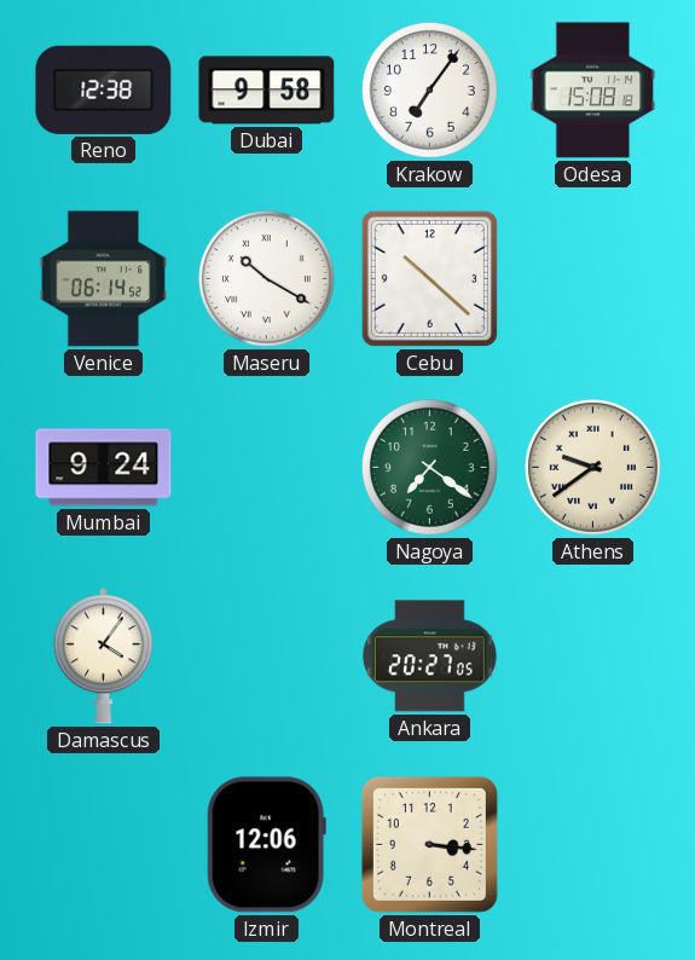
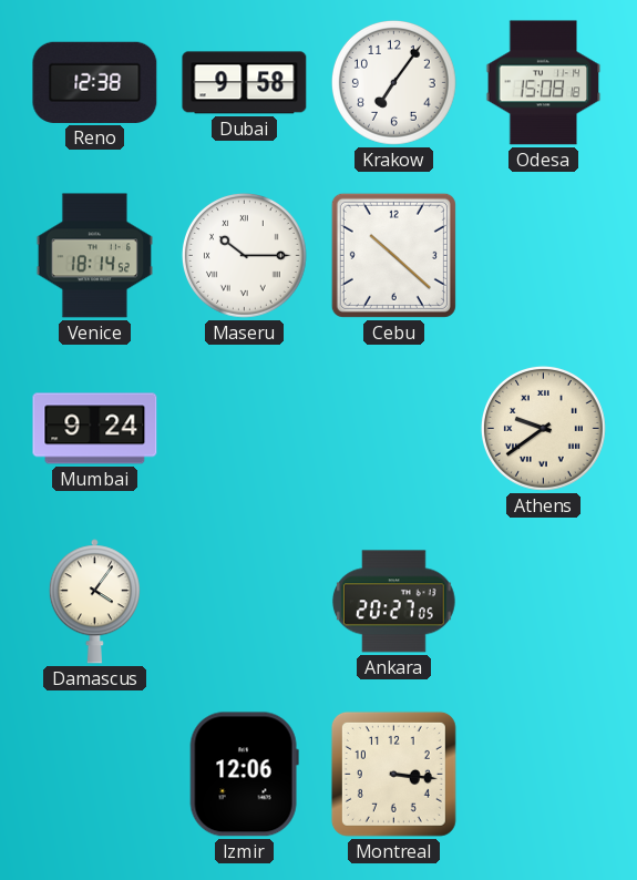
Venice: 06:14 -> 18:14 (94, 256)
Maseru: 10:20 -> 10:15 (244, 255)
Nagoya: 7:21 -> none (429, 467)
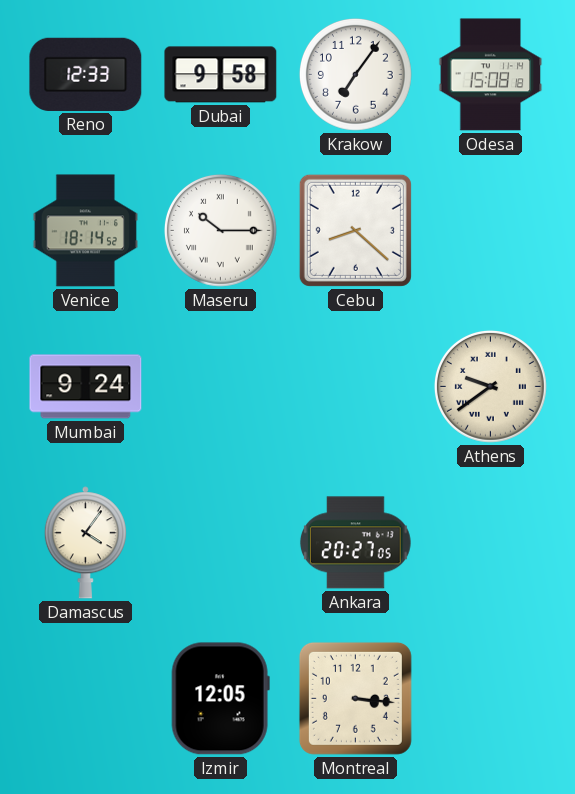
Reno: 12:38 -> 12:33 (86, 74)
Cebu: 10:22 -> 8:22 (355, 230)
Izmir: 12:06 -> 12:05 (220, 699)
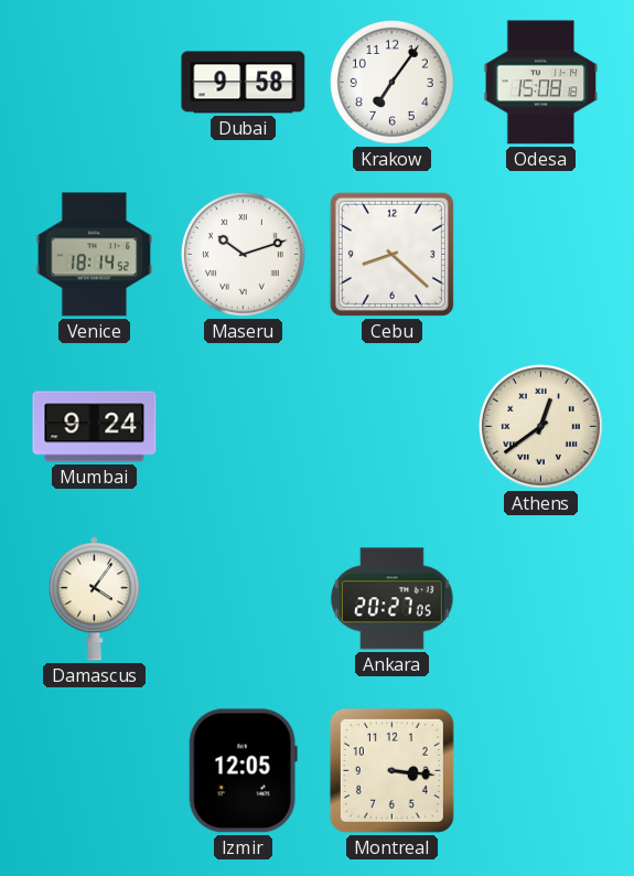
Reno: 12:33 -> none (86, 74)
Maseru: 10:15 -> 10:12 (243, 254)
Athens: 9:39 -> 12:39 (540, 426)
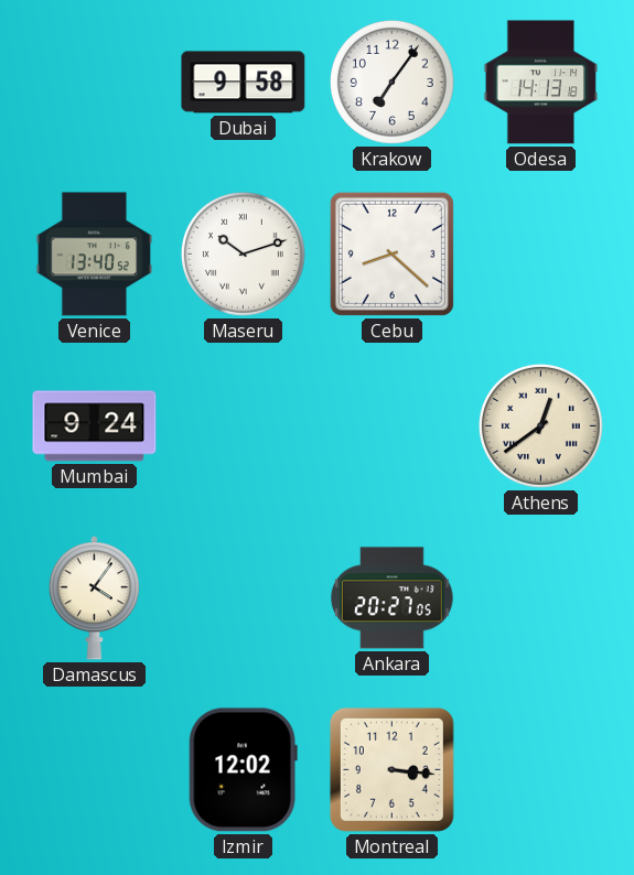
Odesa: 15:08 -> 14:13 (541, 83)
Venice: 18:14 -> 13:40 (94, 255)
Izmir: 12:05 -> 12:02 (243, 770)
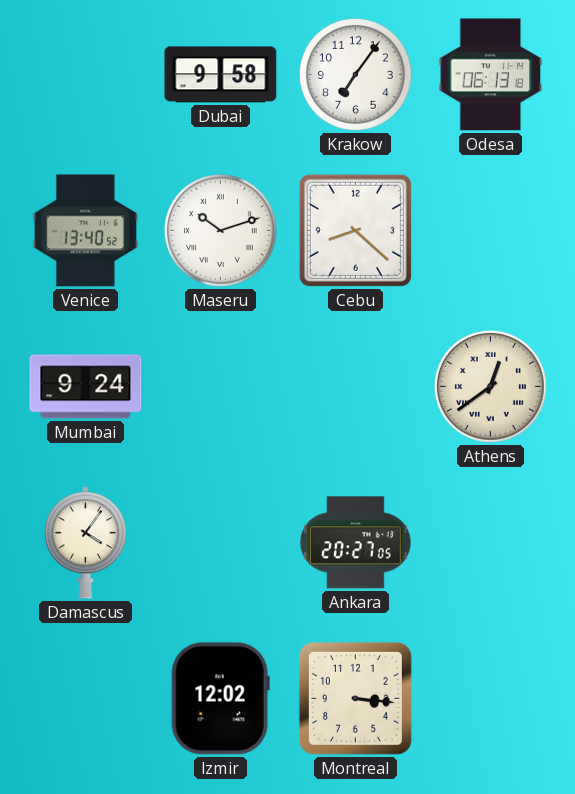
Odesa: 14:13 -> 06:13 (491, 75)
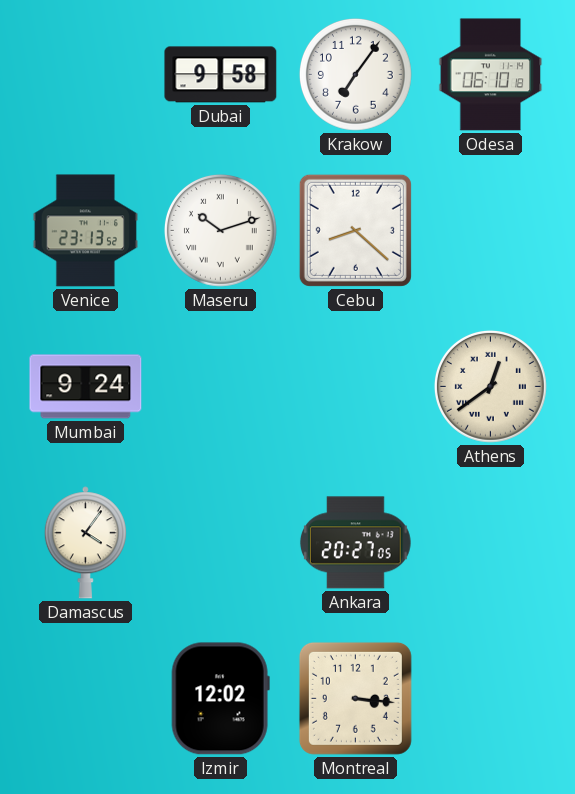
Odesa: 06:13 -> 06:10 (491, 75)
Venice: 13:40 -> 23:13 (85, 231)
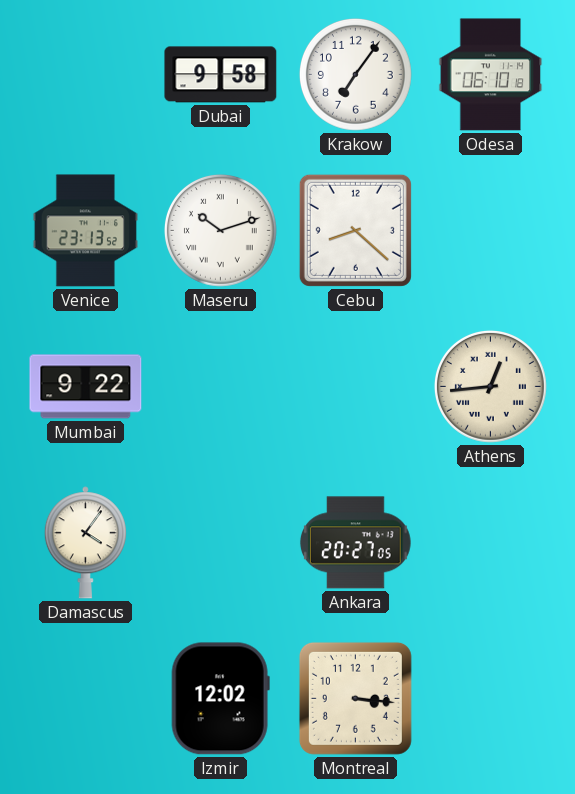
Mumbai: 9:24 -> 9:22 (86, 387)
Athens: 12:39 -> 12:44 (490, 386)
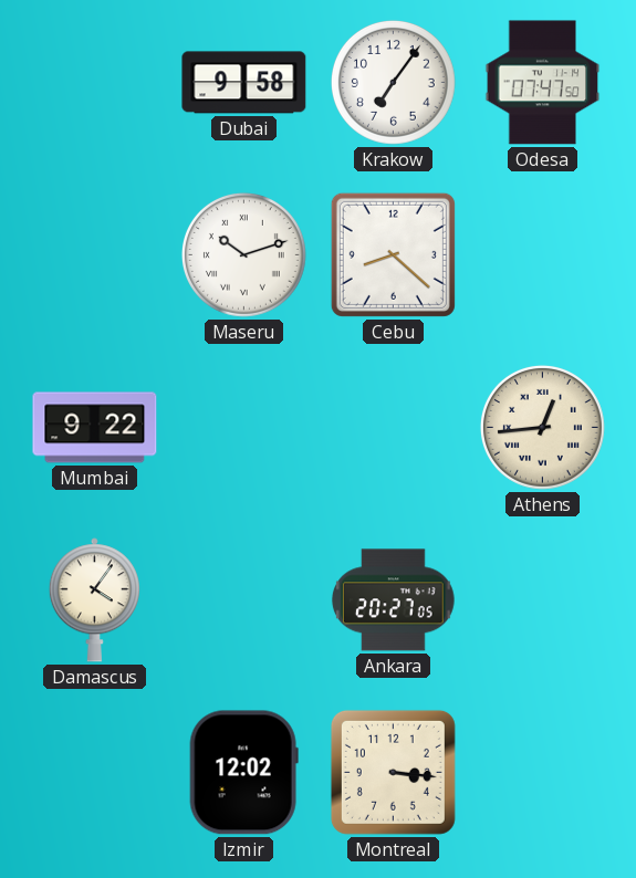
Odesa: 06:10 -> 07:47 (543, 83)
Venice: 23:13 -> none (85, 231)
